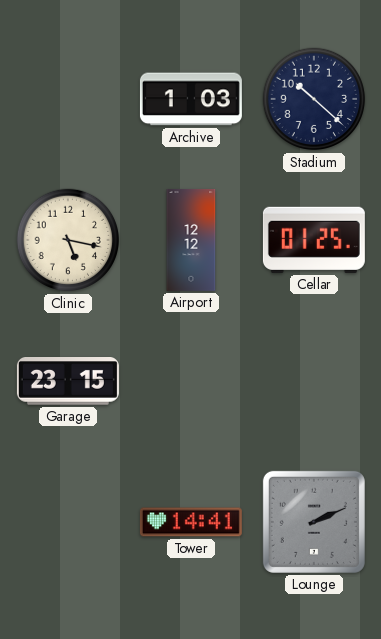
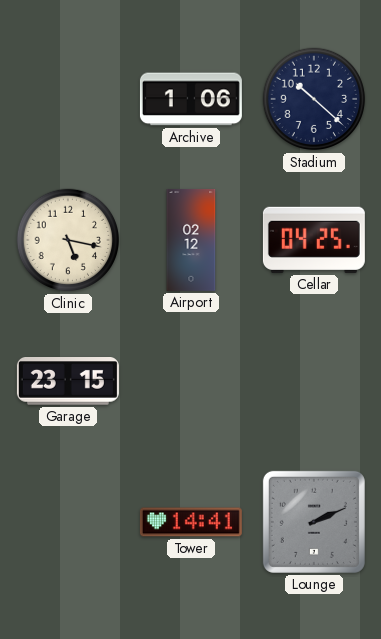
Archive: 1:03 -> 1:06 (191, 99)
Airport: 12:12 -> 02:12 (191, 240)
Cellar: 01:25 -> 04:25 (314, 240)
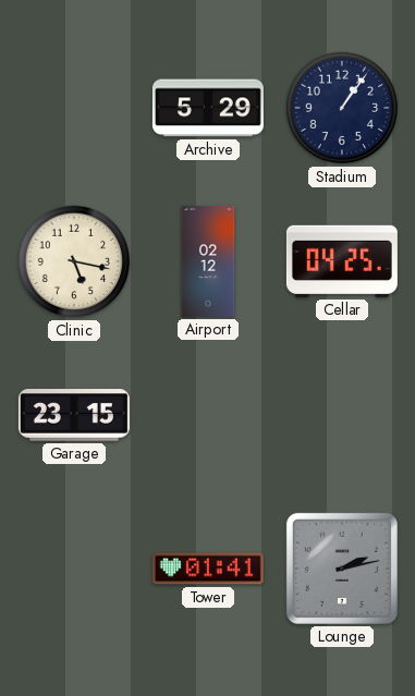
Archive: 1:06 -> 5:29 (208, 108)
Stadium: 10:22 -> 1:06 (342, 108)
Tower: 14:41 -> 01:41 (208, 569)
Lounge: 2:11 -> 2:13 (342, 569)
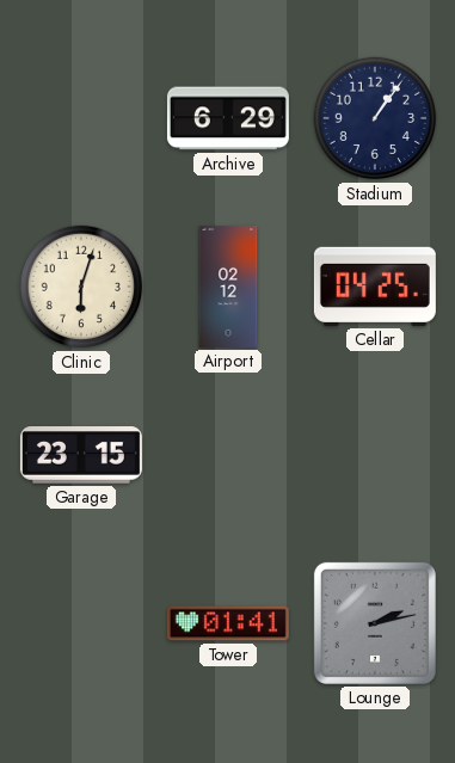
Archive: 5:29 -> 6:29 (228, 118)
Clinic: 5:17 -> 6:03 (81, 287)
